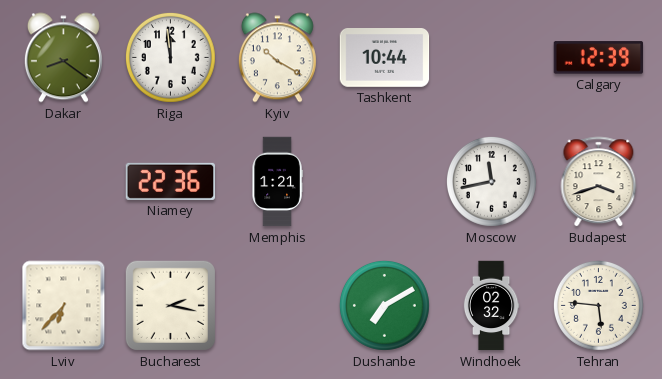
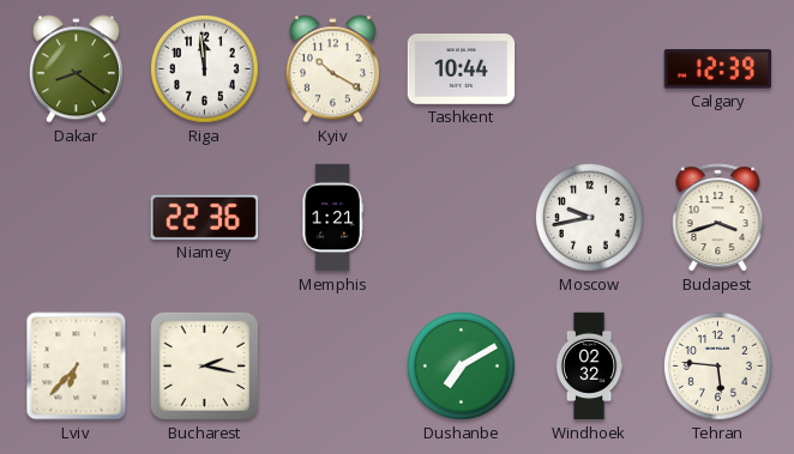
Moscow: 11:43 -> 9:43 (589, 217)
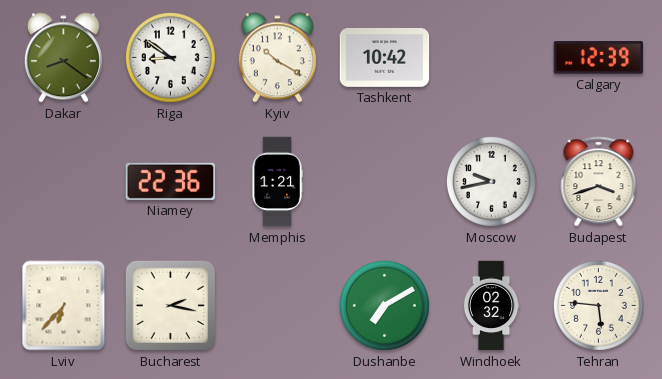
Riga: 11:59 -> 8:51 (170, 57)
Tashkent: 10:44 -> 10:42 (385, 58)
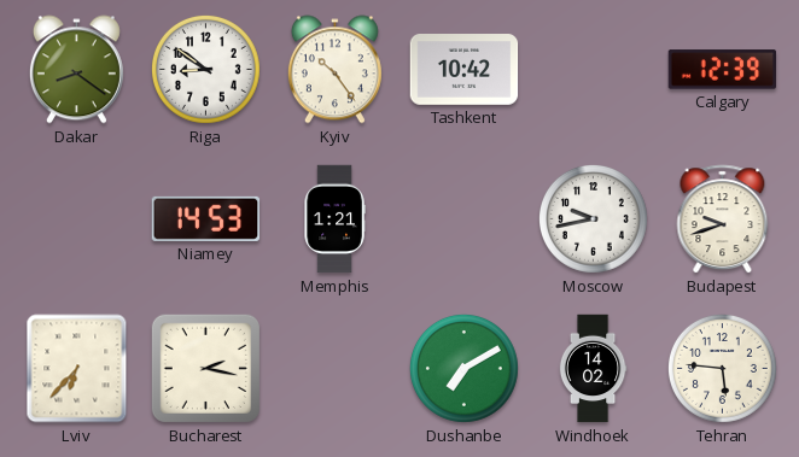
Kyiv: 10:20 -> 10:24 (334, 70)
Niamey: 22:36 -> 14:53 (206, 218)
Budapest: 3:42 -> 9:42 (723, 219)
Windhoek: 02:32 -> 14:02 (593, 369)
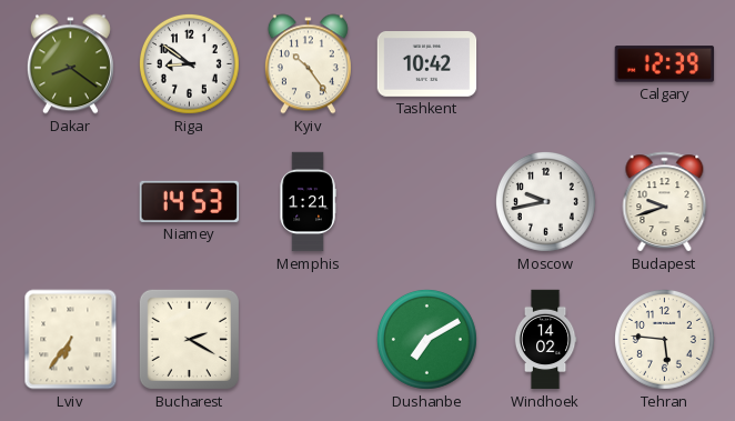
Lviv: 6:37 -> 6:36 (71, 340)
Bucharest: 2:17 -> 2:20 (189, 339)
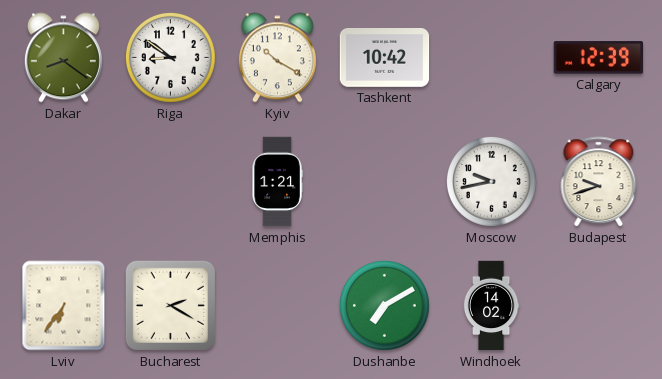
Kyiv: 10:24 -> 10:20 (277, 58)
Niamey: 14:53 -> none (190, 201)
Tehran: 5:46 -> none (664, 339)
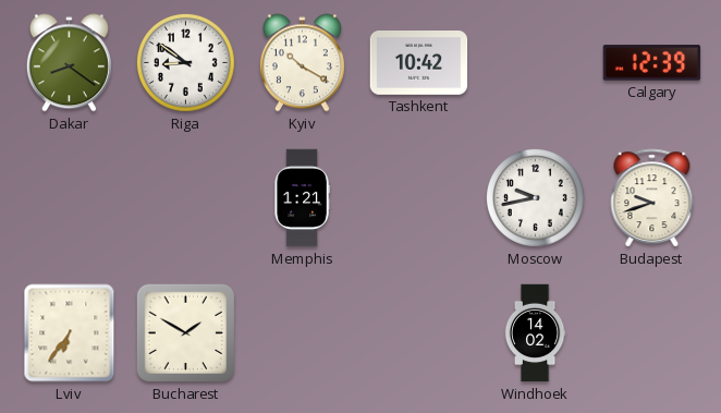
Bucharest: 2:20 -> 1:50 (185, 332)
Dushanbe: 7:10 -> none (384, 305)
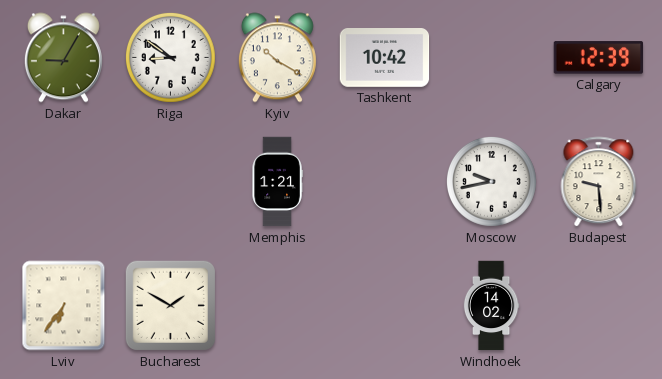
Dakar: 8:21 -> 9:05 (63, 58)
Budapest: 9:42 -> 9:29 (599, 182)
